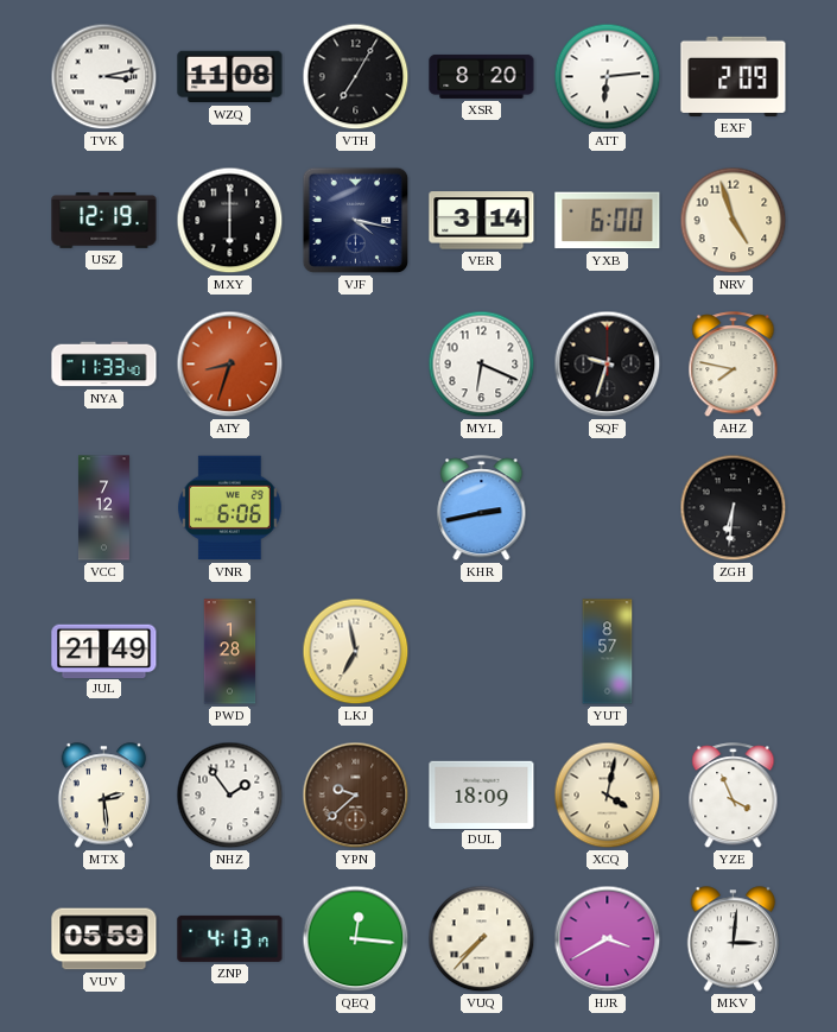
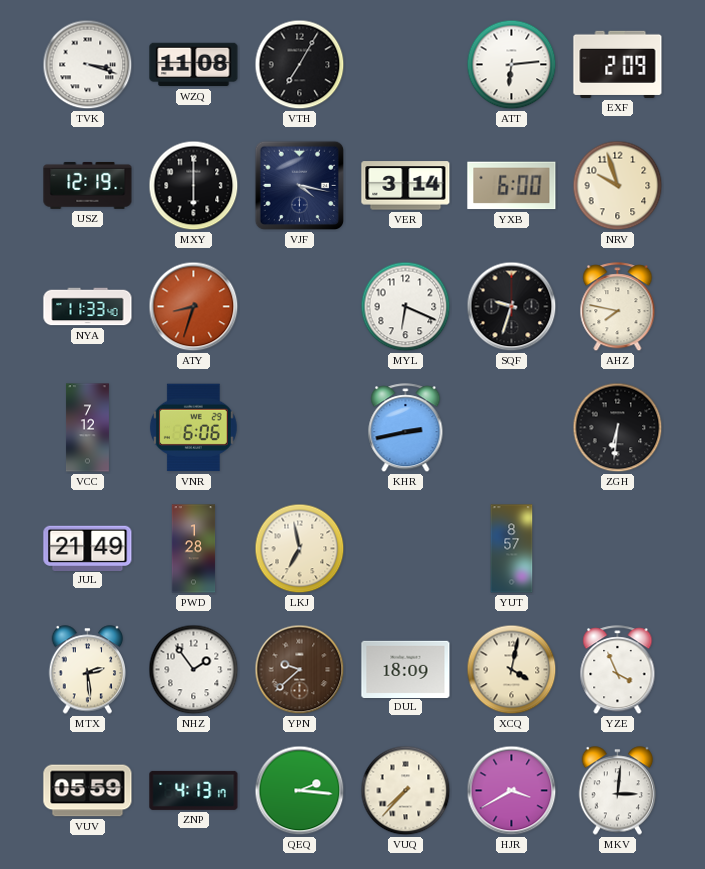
TVK: 3:13 -> 3:18 (88, 65)
XSR: 8:20 -> none (482, 76)
NRV: 4:57 -> 9:57 (618, 186)
QEQ: 12:16 -> 2:16 (300, 791)
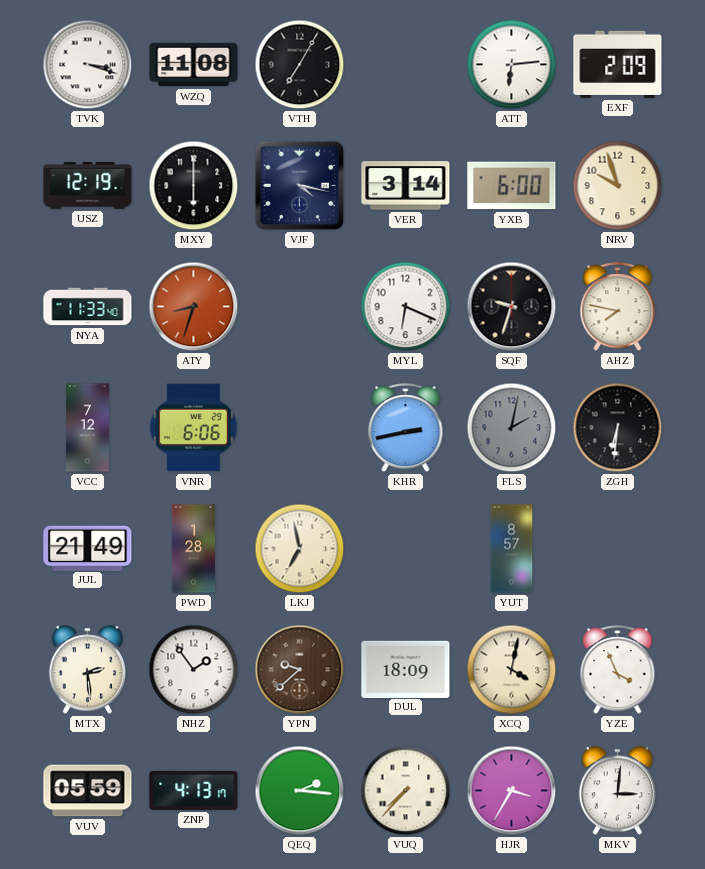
FLS: none -> 2:02 (512, 428)
HJR: 3:40 -> 3:35 (512, 791)
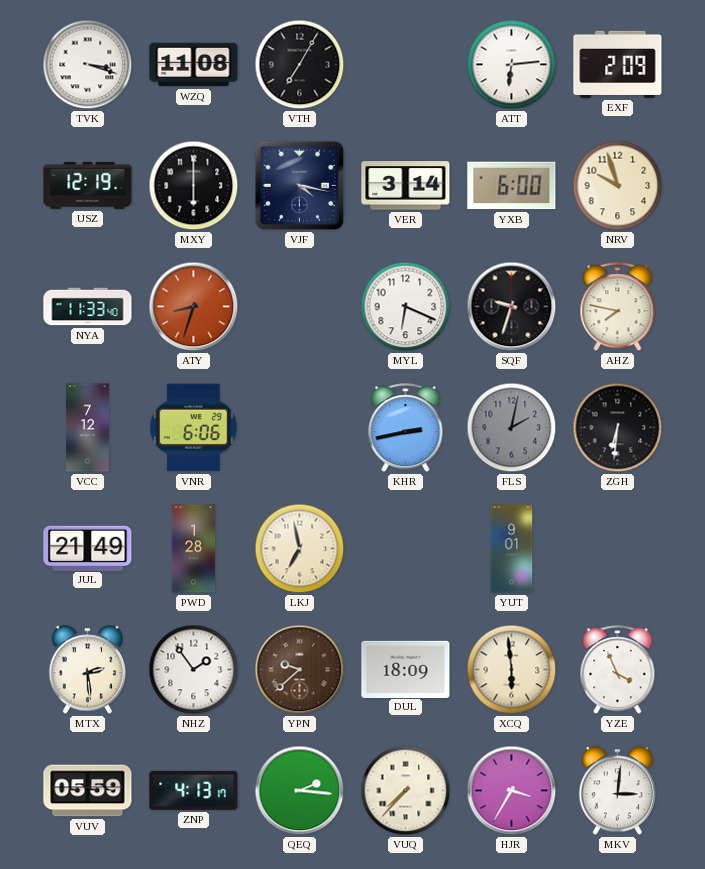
YUT: 8:57 -> 9:01 (512, 549)
XCQ: 4:02 -> 5:59 (512, 670)
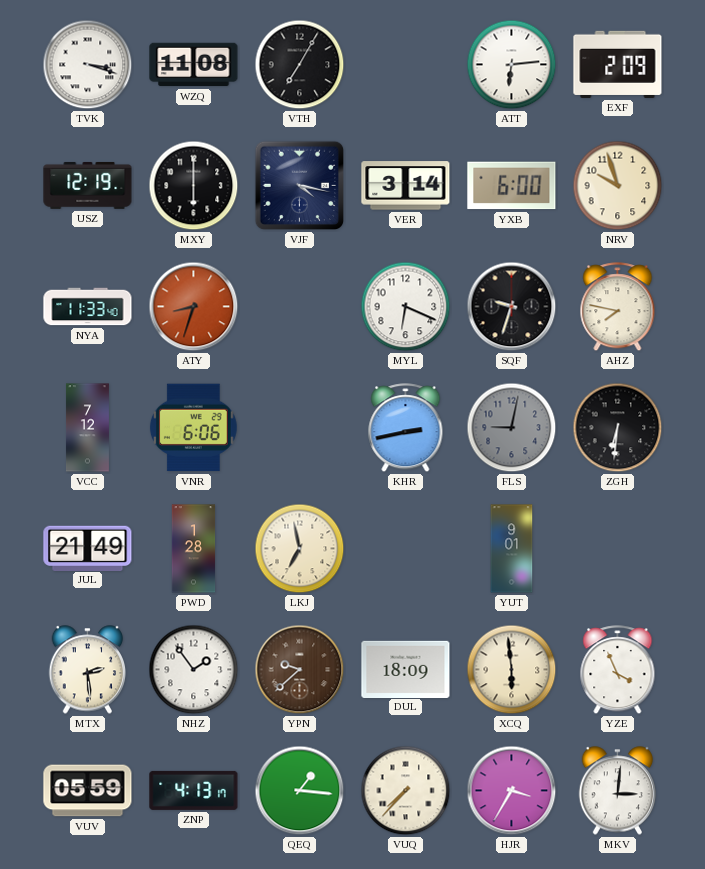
FLS: 2:02 -> 9:02 (512, 428)
QEQ: 2:16 -> 1:16 (300, 791)
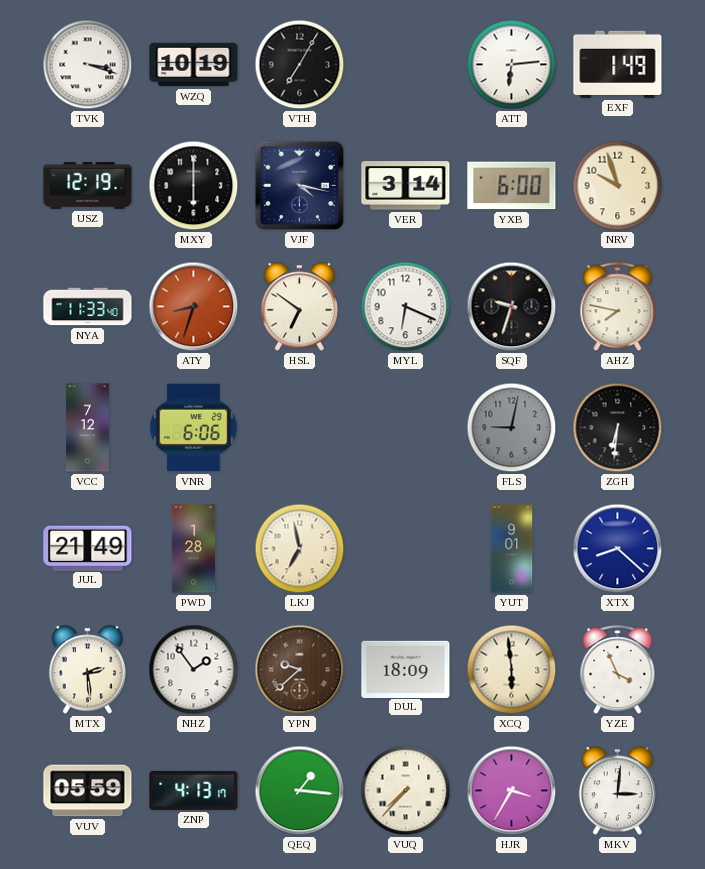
WZQ: 11:08 -> 10:19 (194, 65)
EXF: 2:09 -> 1:49 (618, 64)
HSL: none -> 6:51 (300, 307)
KHR: 2:43 -> none (406, 428)
XTX: none -> 8:22 (618, 549)
